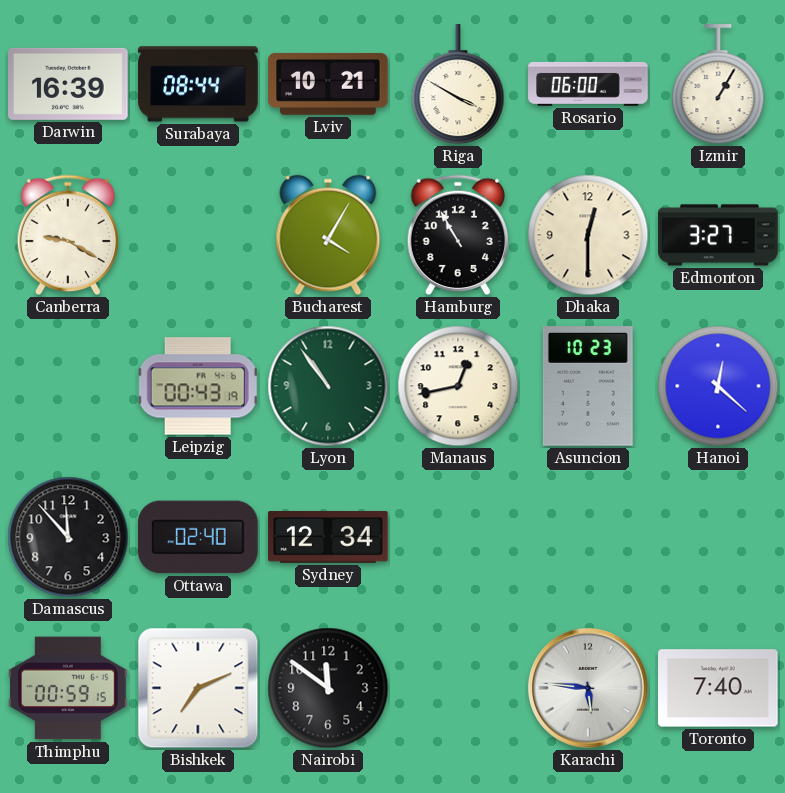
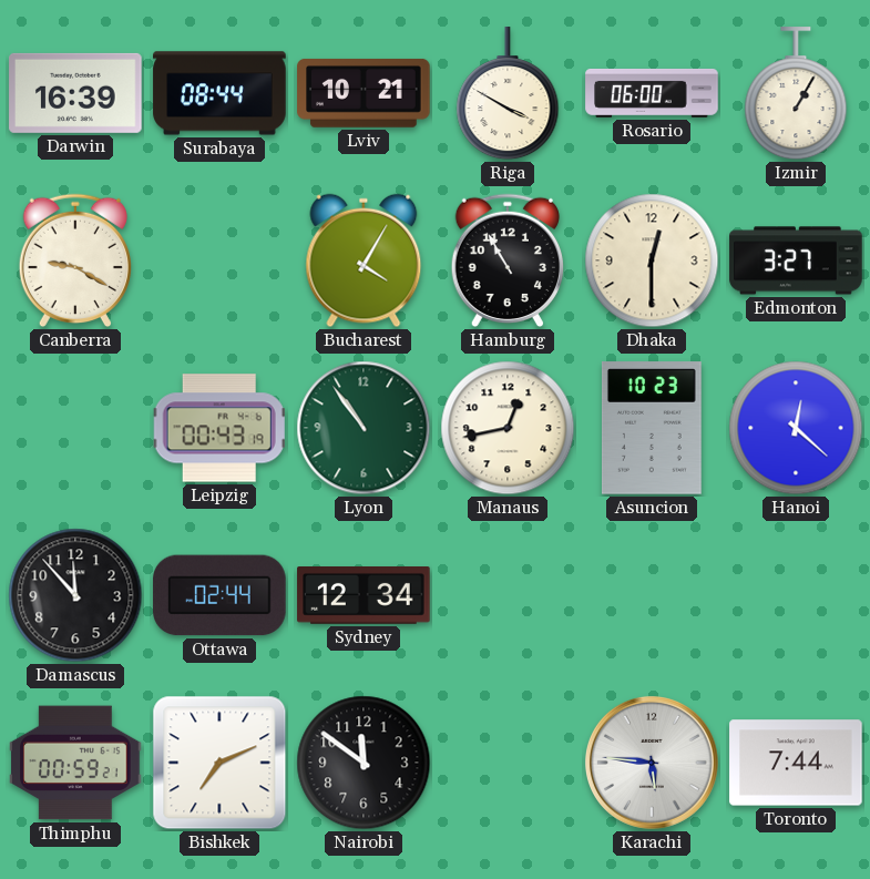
Ottawa: 02:40 -> 02:44 (219, 595)
Thimphu: 00:59:15 -> 00:59:21 (75, 763)
Toronto: 7:40 -> 7:44 (796, 763)
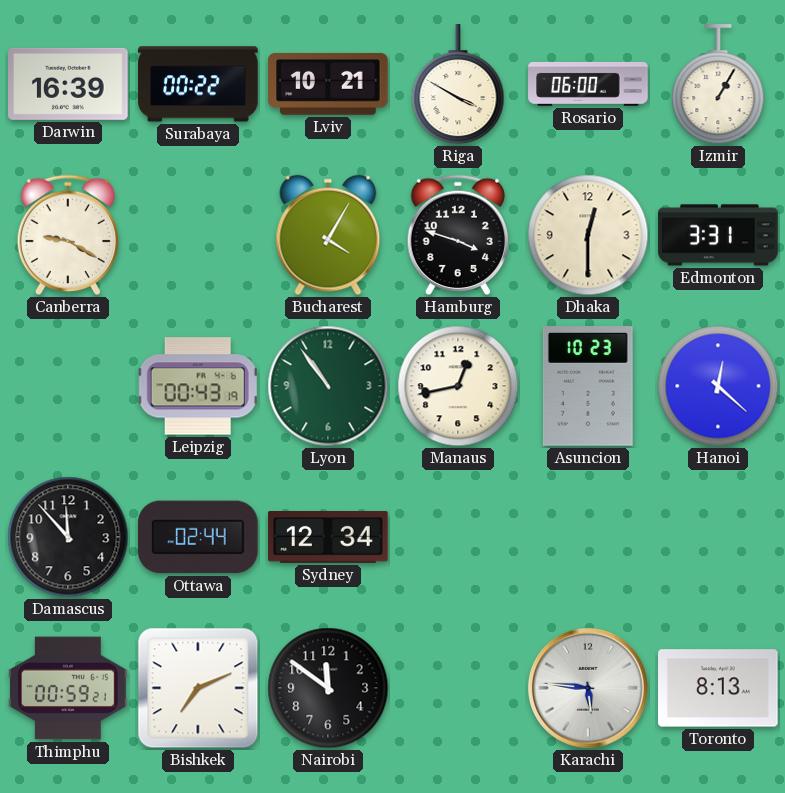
Surabaya: 08:44 -> 00:22 (198, 84)
Hamburg: 10:55 -> 3:48 (457, 235)
Edmonton: 3:27 -> 3:31 (718, 235)
Toronto: 7:44 -> 8:13 (718, 688)
